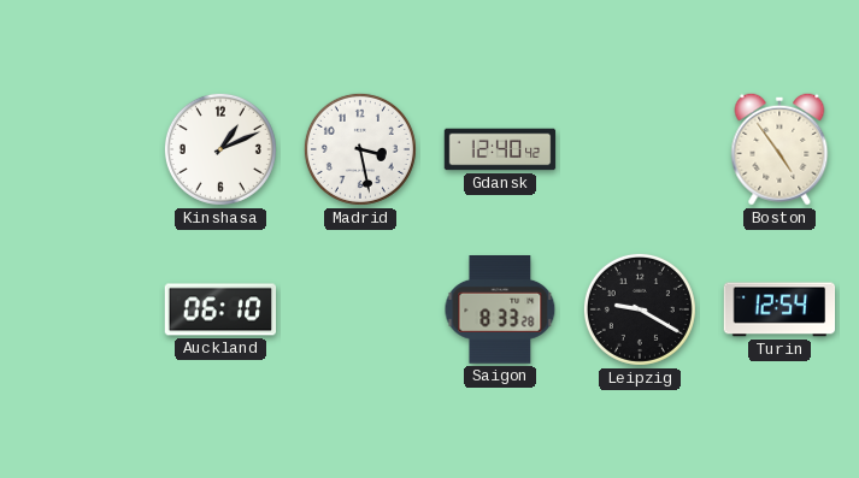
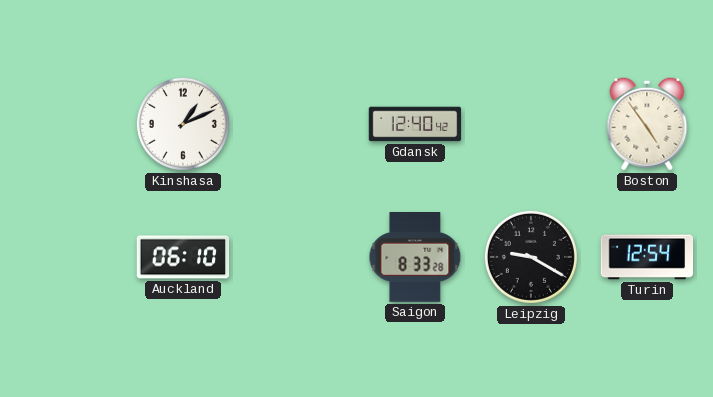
Madrid: 3:28 -> none (360, 149)
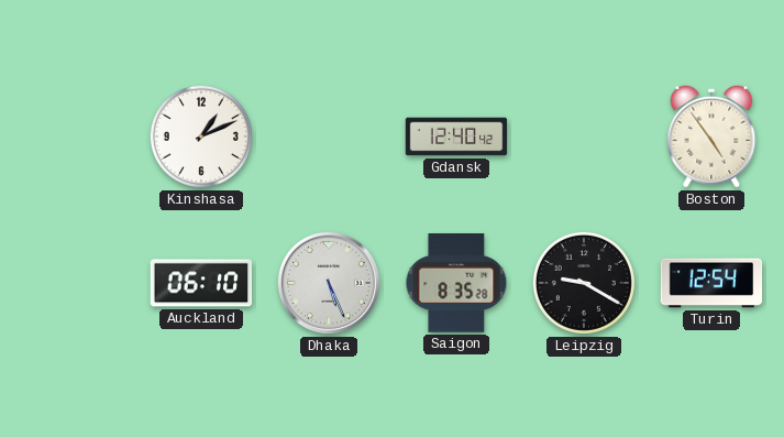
Dhaka: none -> 5:26 (329, 283)
Saigon: 8:33 -> 8:35 (456, 284)
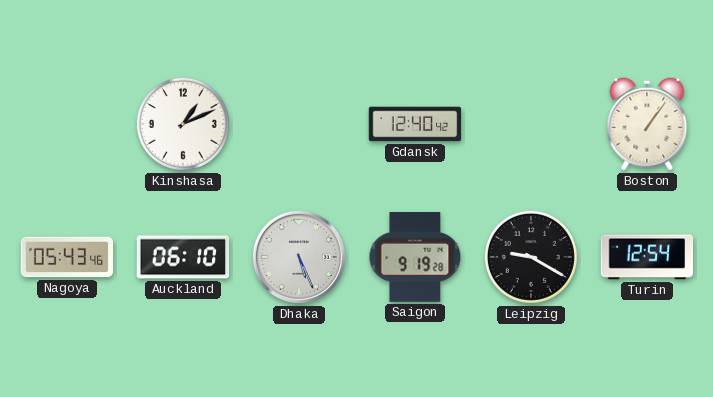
Boston: 4:54 -> 1:06 (647, 124)
Nagoya: none -> 05:43 (67, 257)
Saigon: 8:35 -> 9:19 (415, 258)
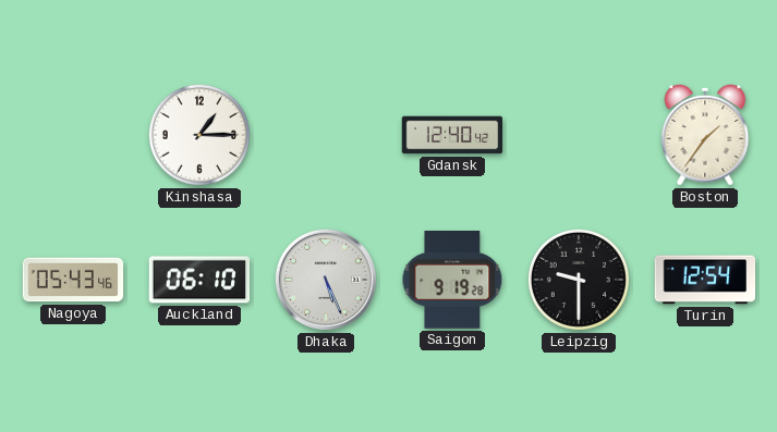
Kinshasa: 1:11 -> 1:15 (199, 135)
Boston: 1:06 -> 1:36 (705, 135)
Leipzig: 9:20 -> 9:30 (579, 280)
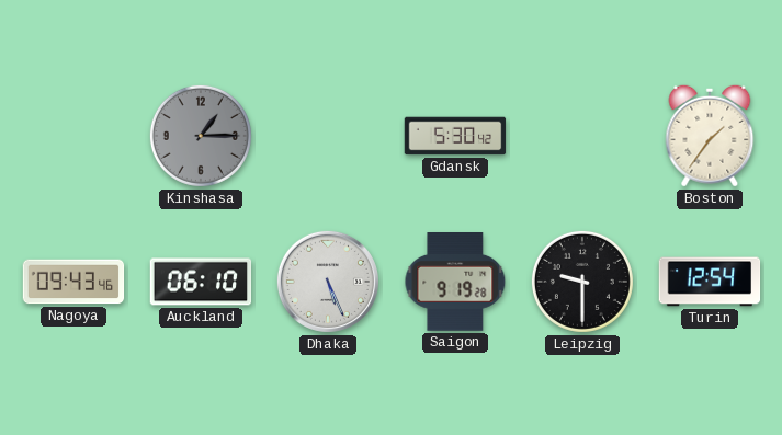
Kinshasa dial: white -> grey (201, 136)
Gdansk: 12:40 -> 5:30 (455, 136)
Nagoya: 05:43 -> 09:43 (73, 282)
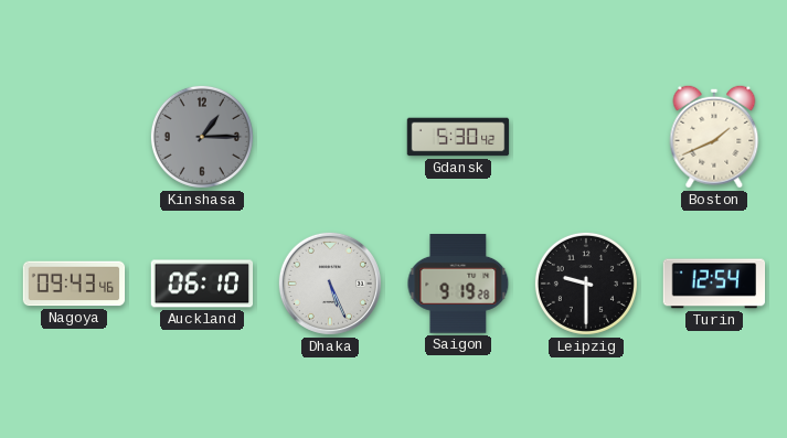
Boston: 1:36 -> 1:41 (714, 137)
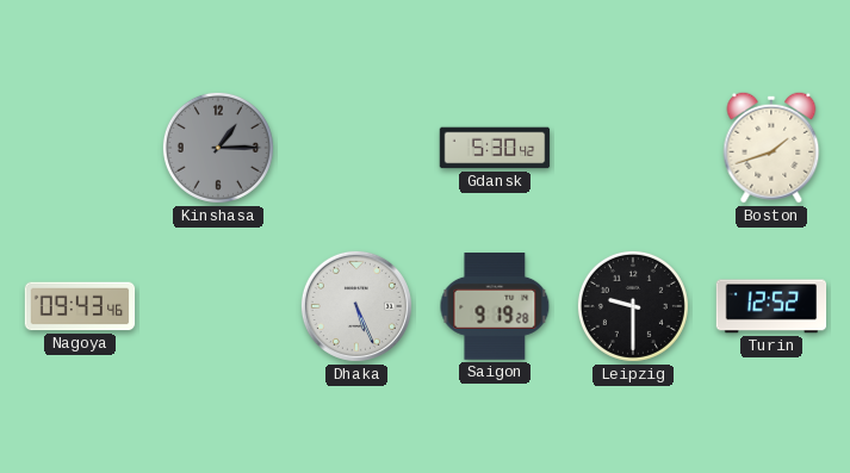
Boston: 1:41 -> 1:42 (771, 148)
Auckland: 06:10 -> none (202, 284)
Turin: 12:54 -> 12:52 (771, 306)
